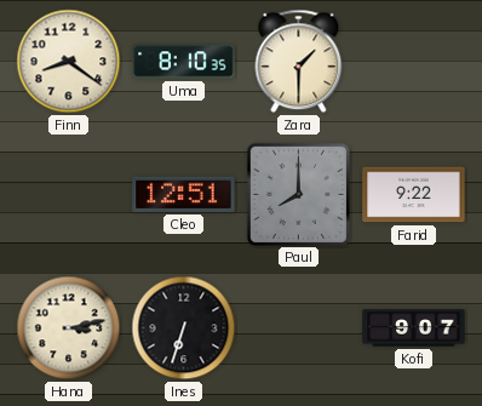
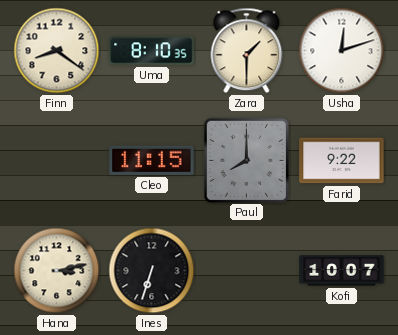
Usha: none -> 12:12 (342, 51)
Cleo: 12:51 -> 11:15 (152, 160)
Kofi: 9:07 -> 10:07 (342, 271)
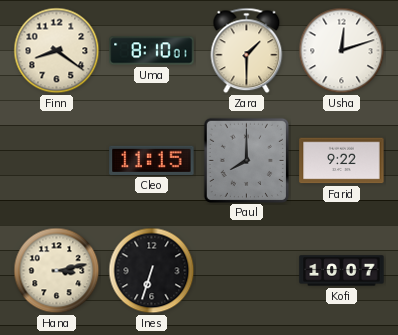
Uma: 8:10:35 -> 8:10:01 (152, 51)
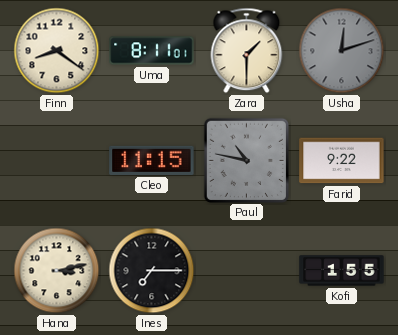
Uma: 8:10 -> 8:11 (152, 51)
Usha dial: white -> grey (342, 51)
Paul: 8:00 -> 10:47 (246, 160)
Ines: 6:33 -> 7:15 (152, 271)
Kofi: 10:07 -> 1:55 (342, 271)
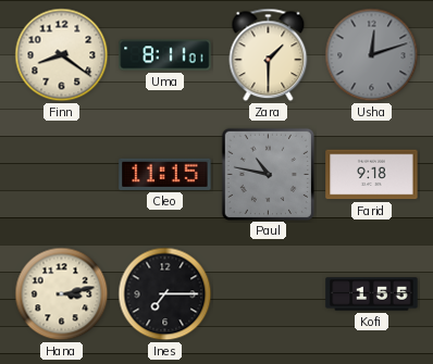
Farid: 9:22 -> 9:18 (372, 175)
